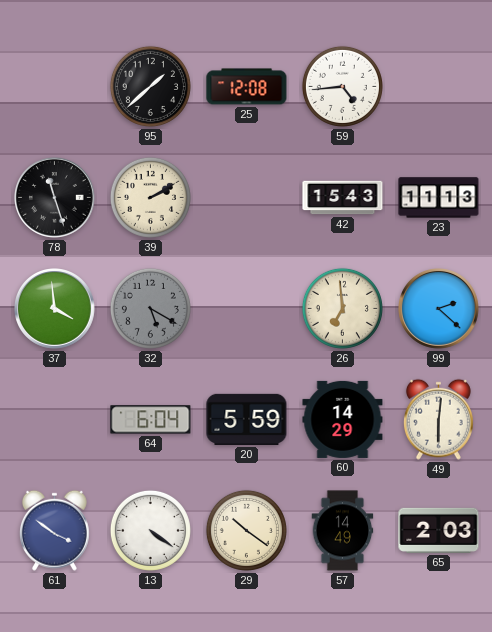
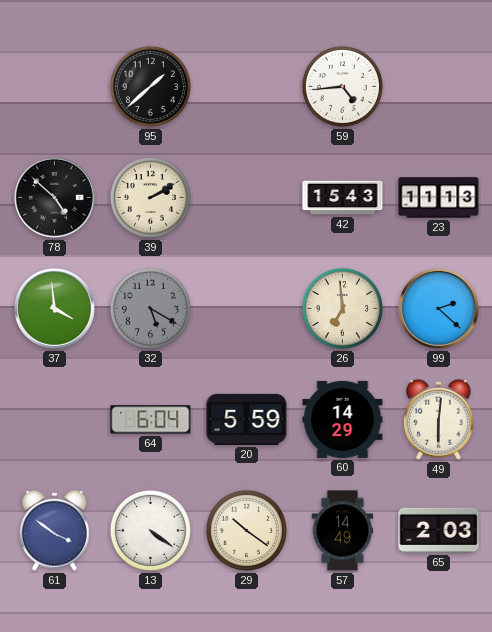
25: 12:08 -> none (247, 87)
78: 11:27 -> 4:52 (55, 198)
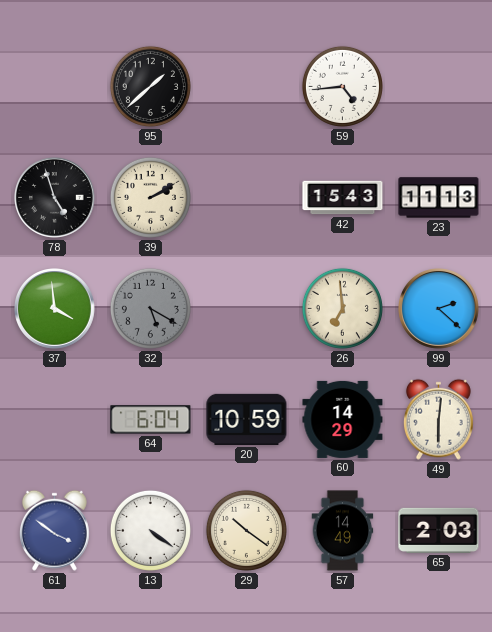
78: 4:52 -> 4:57 (55, 198)
20: 5:59 -> 10:59 (247, 419)
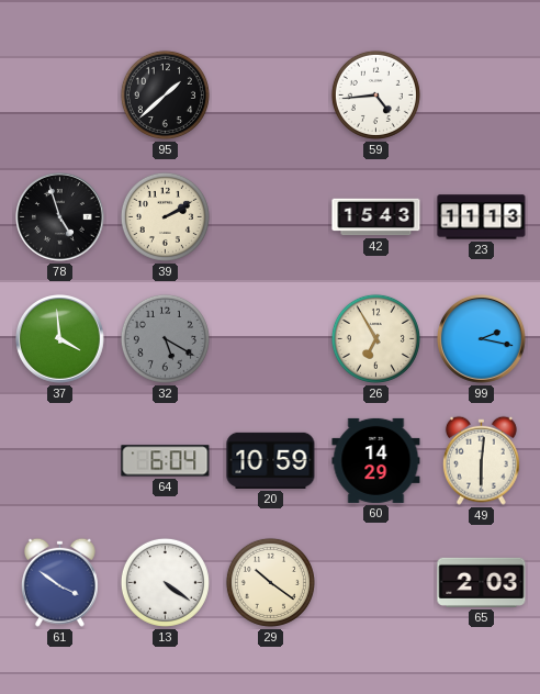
26: 6:59 -> 6:55 (375, 338)
99: 2:22 -> 2:17 (482, 339)
57: 14:49 -> none (343, 531)
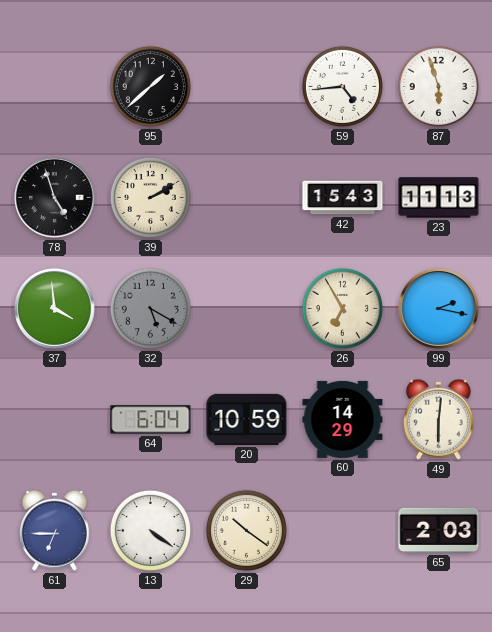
87: none -> 5:57 (438, 86)
61: 3:51 -> 6:45 (54, 530)
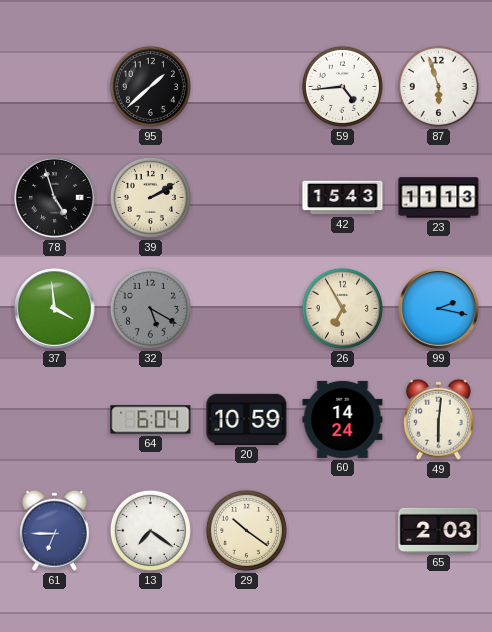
60: 14:29 -> 14:24 (343, 419)
13: 4:21 -> 7:21 (150, 530)
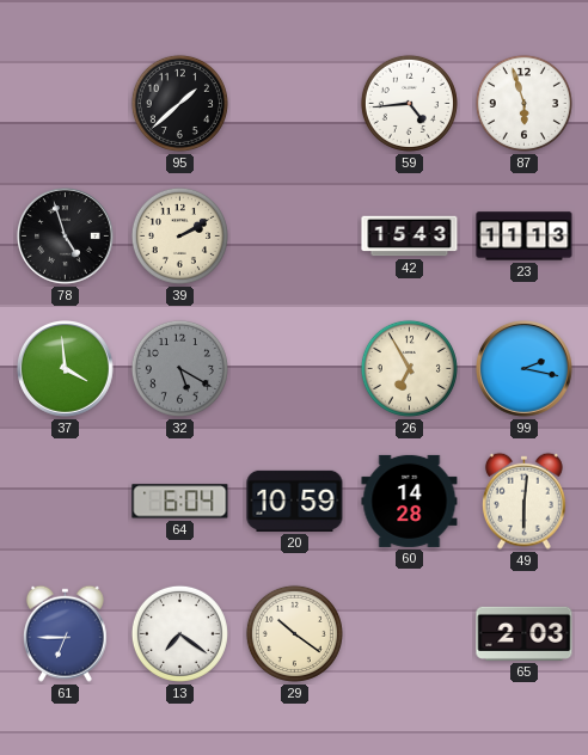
60: 14:24 -> 14:28 (410, 501)
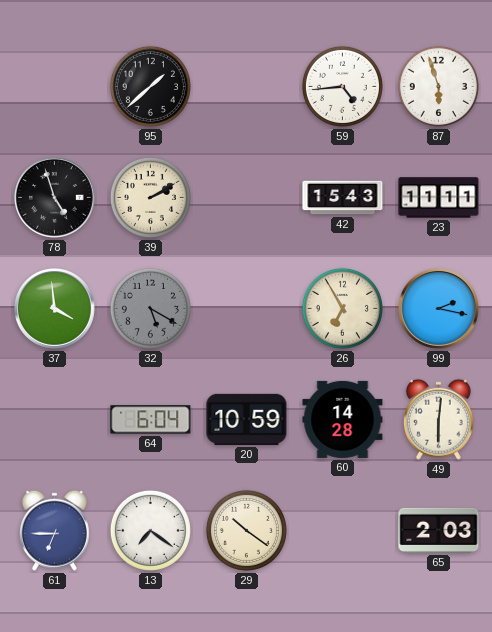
23: 11:13 -> 11:11 (439, 198)
